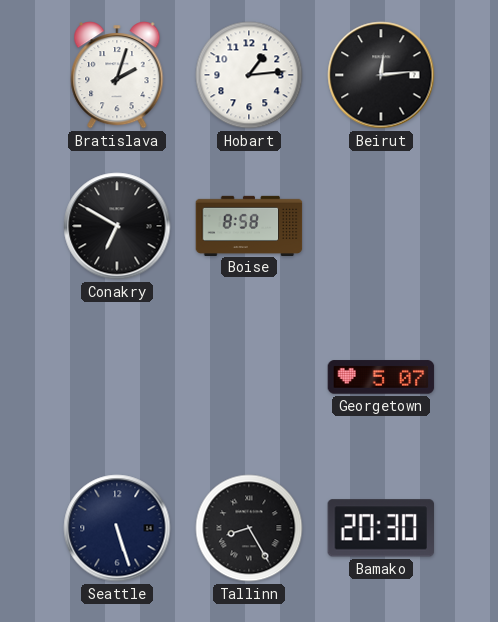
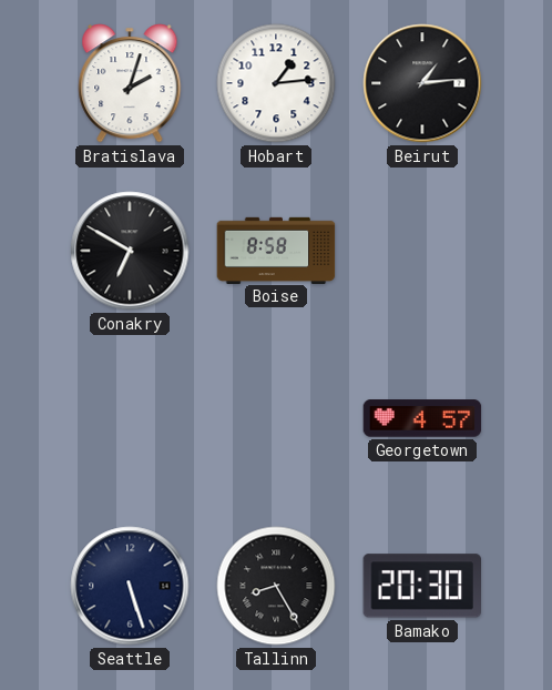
Beirut: 12:14 -> 1:14 (422, 83)
Georgetown: 5:07 -> 4:57 (422, 418)
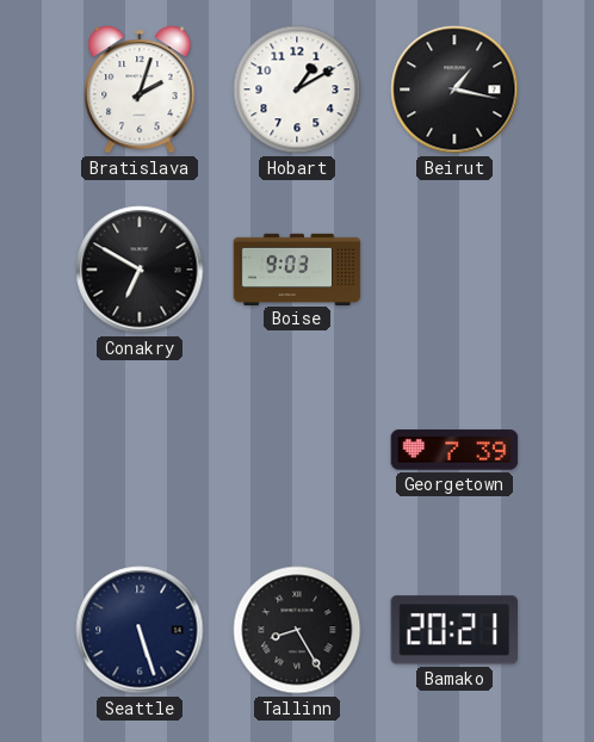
Hobart: 1:14 -> 1:10 (297, 89)
Beirut: 1:14 -> 1:17 (454, 89)
Boise: 8:58 -> 9:03 (297, 268)
Georgetown: 4:57 -> 7:39 (454, 450)
Bamako: 20:30 -> 20:21 (453, 630)
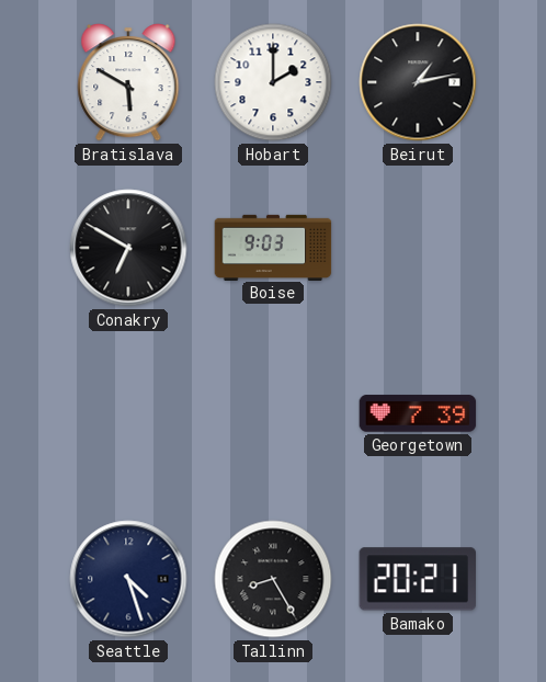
Bratislava: 2:03 -> 5:50 (128, 82)
Hobart: 1:10 -> 2:00 (273, 82)
Beirut: 1:17 -> 1:13 (418, 82)
Seattle: 5:27 -> 4:27 (128, 579)
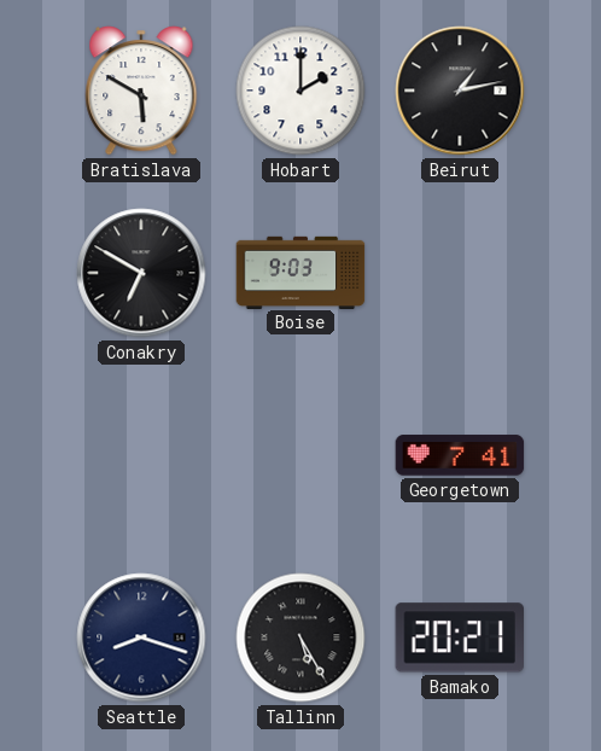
Georgetown: 7:39 -> 7:41 (460, 455)
Seattle: 4:27 -> 8:18 (141, 638)
Tallinn: 8:25 -> 5:25 (300, 638)
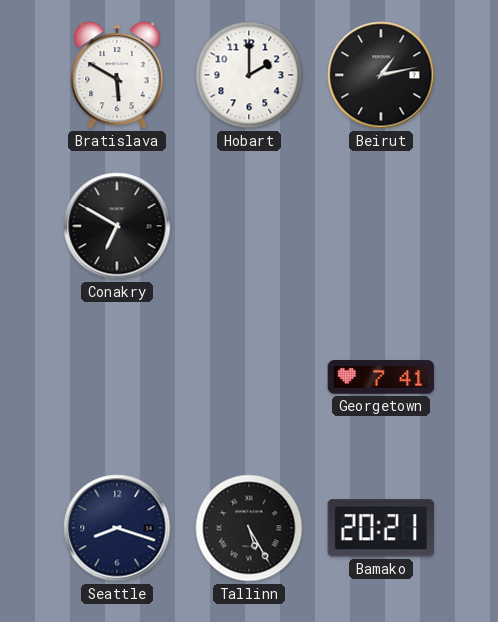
Boise: 9:03 -> none (300, 272)
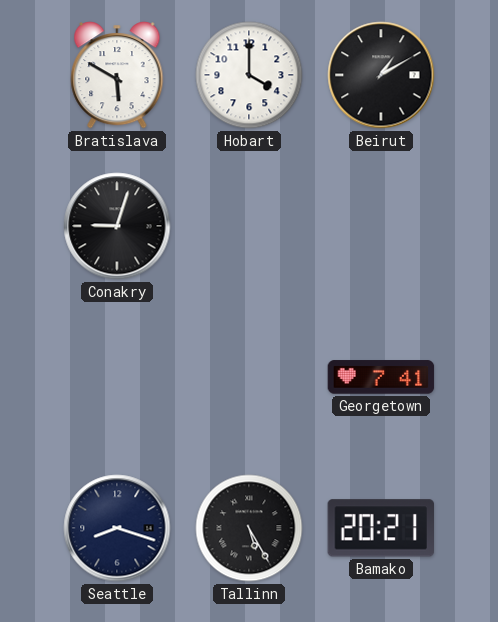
Hobart: 2:00 -> 4:00 (249, 75)
Beirut: 1:13 -> 1:10 (381, 75)
Conakry: 6:50 -> 9:03 (117, 226)
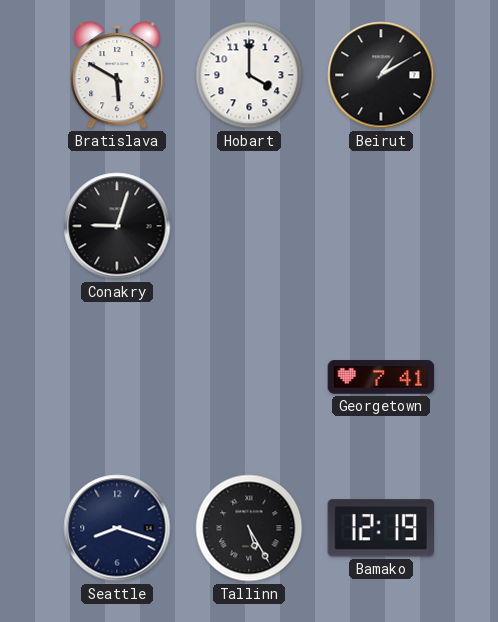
Bamako: 20:21 -> 12:19 (380, 528)
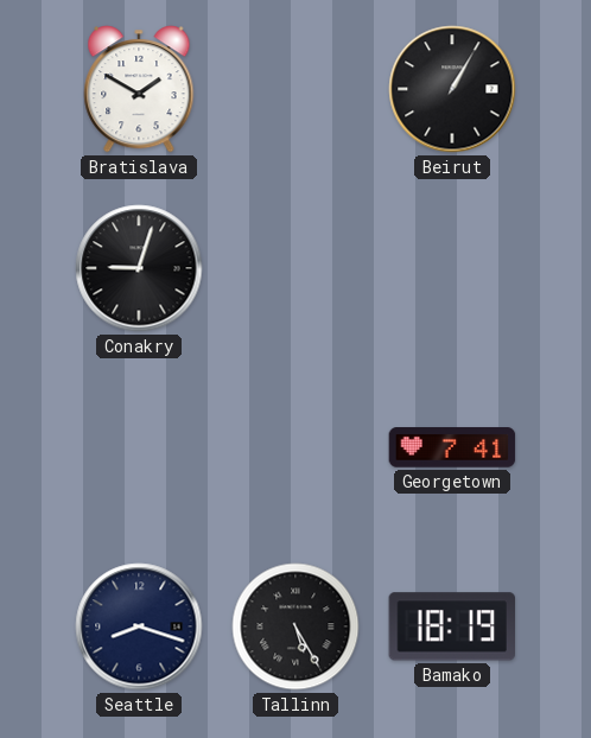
Bratislava: 5:50 -> 1:50 (139, 89)
Hobart: 4:00 -> none (249, 75)
Beirut: 1:10 -> 1:05 (452, 89)
Bamako: 12:19 -> 18:19 (451, 626)
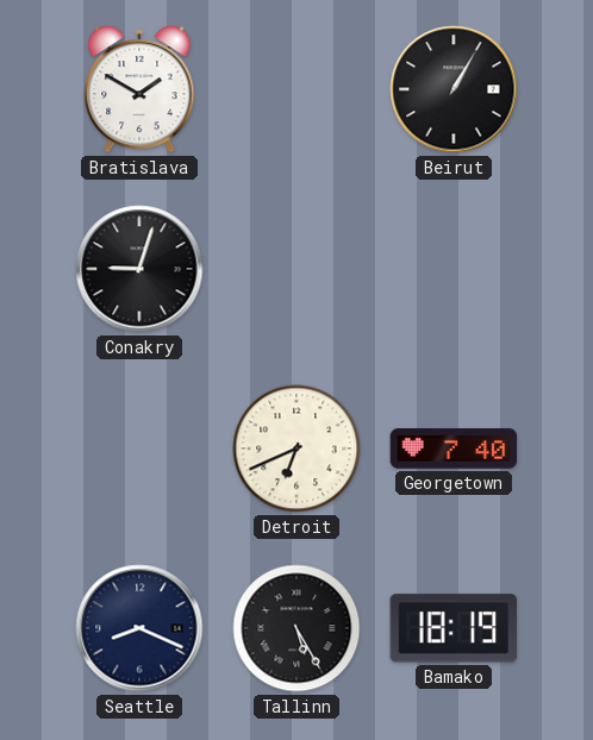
Detroit: none -> 6:41 (296, 449)
Georgetown: 7:41 -> 7:40 (454, 449)
Seattle: 8:18 -> 8:19 (139, 628)
